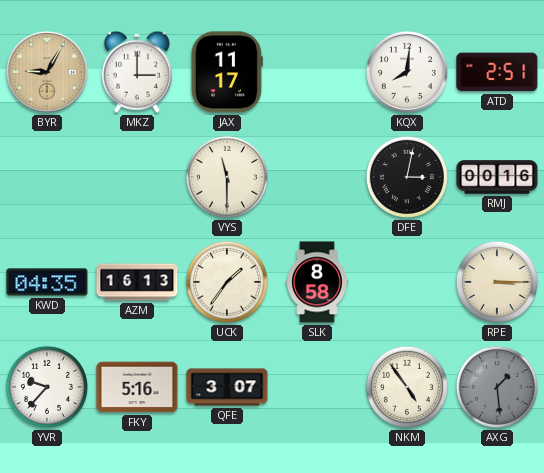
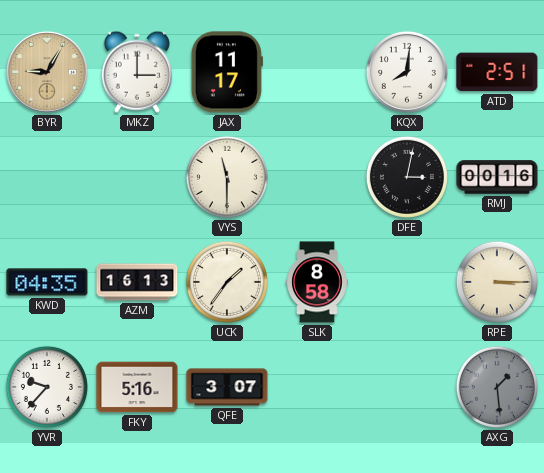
NKM: 4:54 -> none (407, 387)
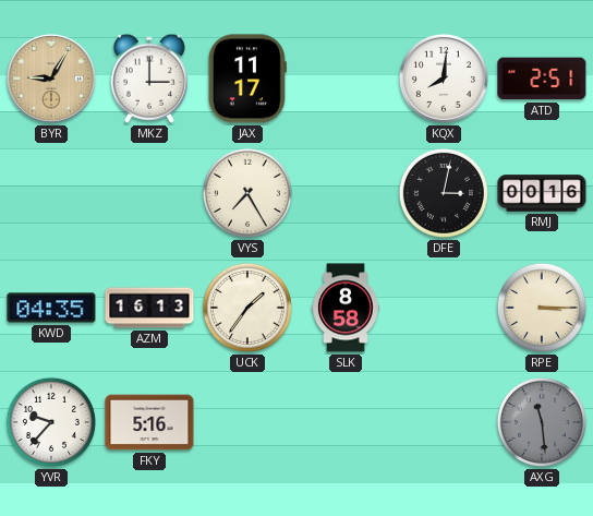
VYS: 11:30 -> 7:25 (247, 193)
QFE: 3:07 -> none (227, 387)
AXG: 1:29 -> 11:29 (542, 422)
